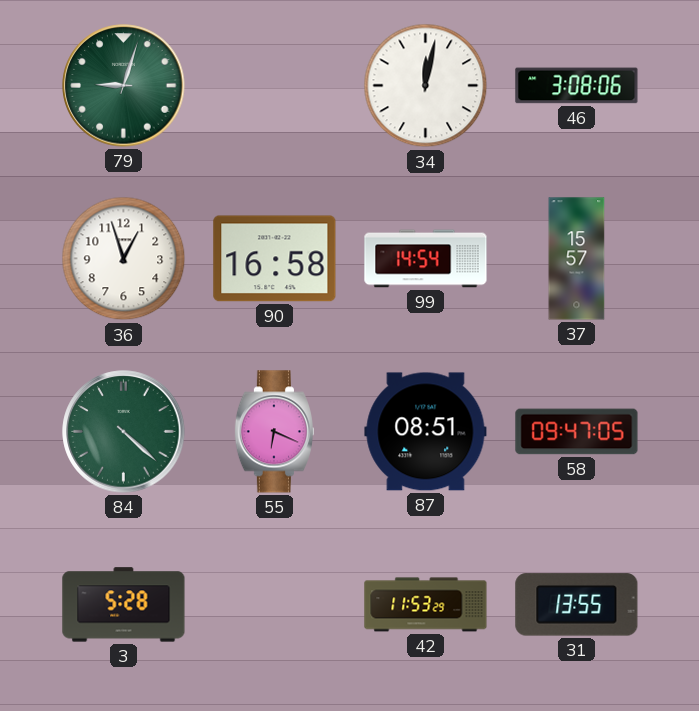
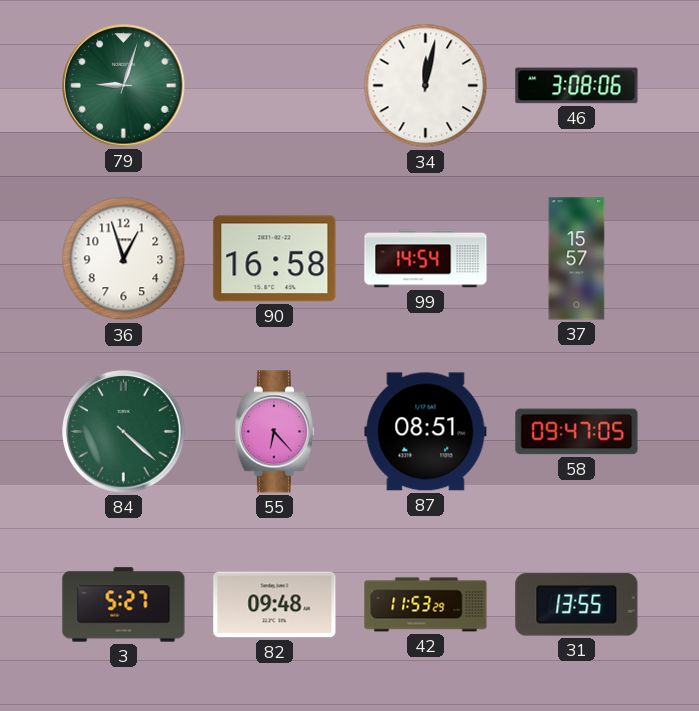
55: 6:19 -> 6:23 (274, 432)
3: 5:28 -> 5:27 (124, 605)
82: none -> 09:48 (275, 605)
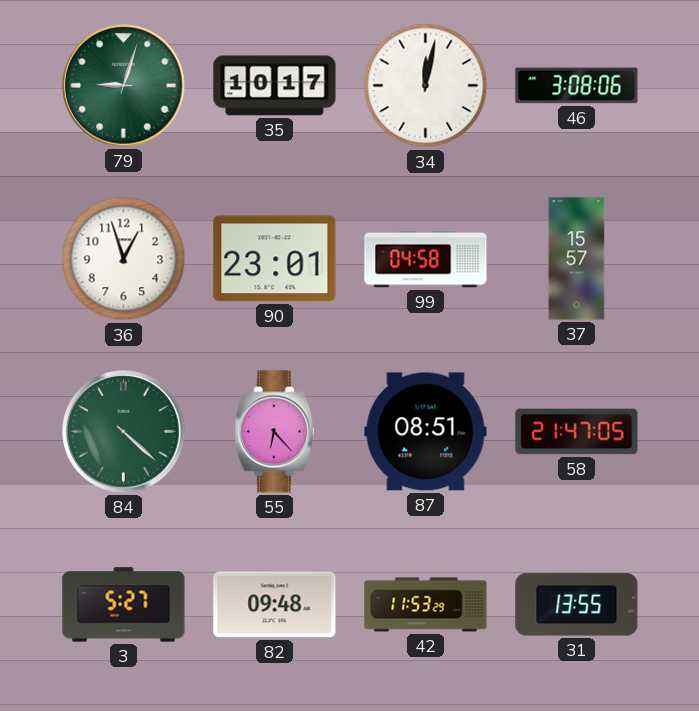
35: none -> 10:17 (275, 86)
90: 16:58 -> 23:01 (275, 259)
99: 14:54 -> 04:58 (426, 259)
58: 09:47 -> 21:47 (577, 432)
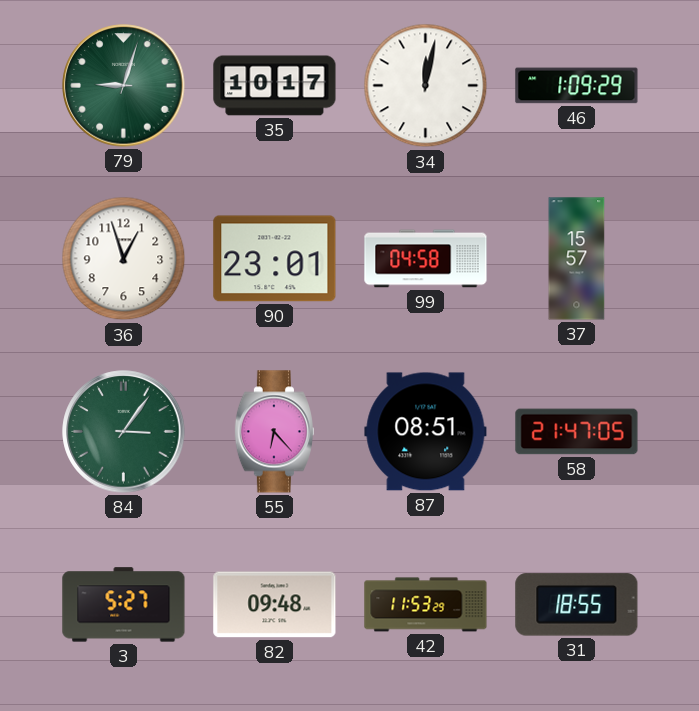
46: 3:08 -> 1:09 (577, 86)
84: 4:22 -> 3:06 (124, 432)
31: 13:55 -> 18:55 (577, 605)
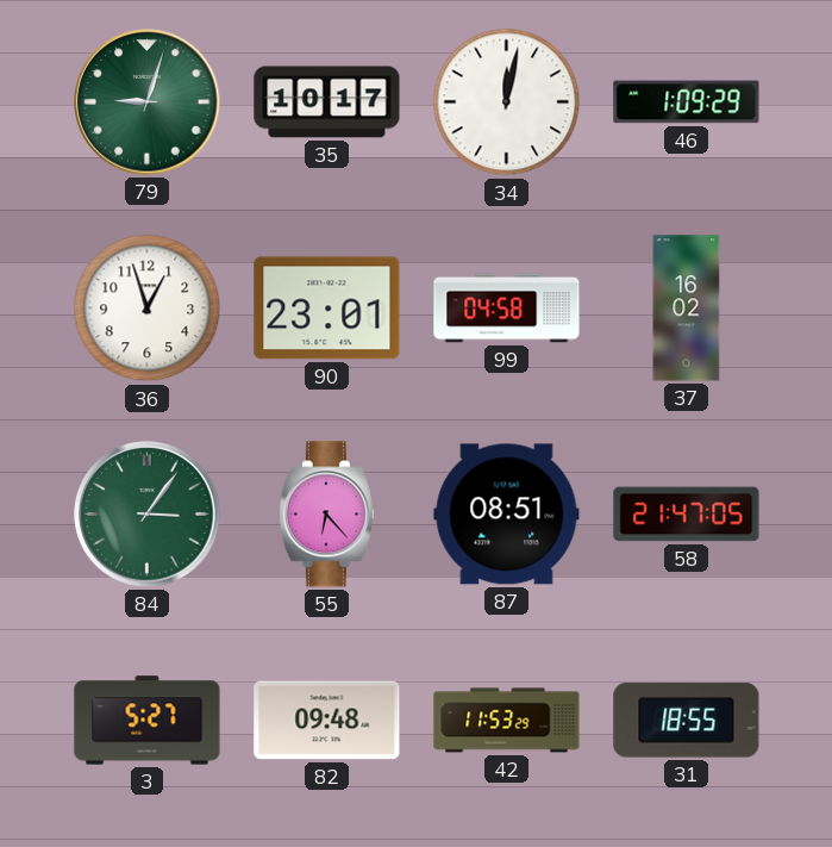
37: 15:57 -> 16:02 (687, 309)
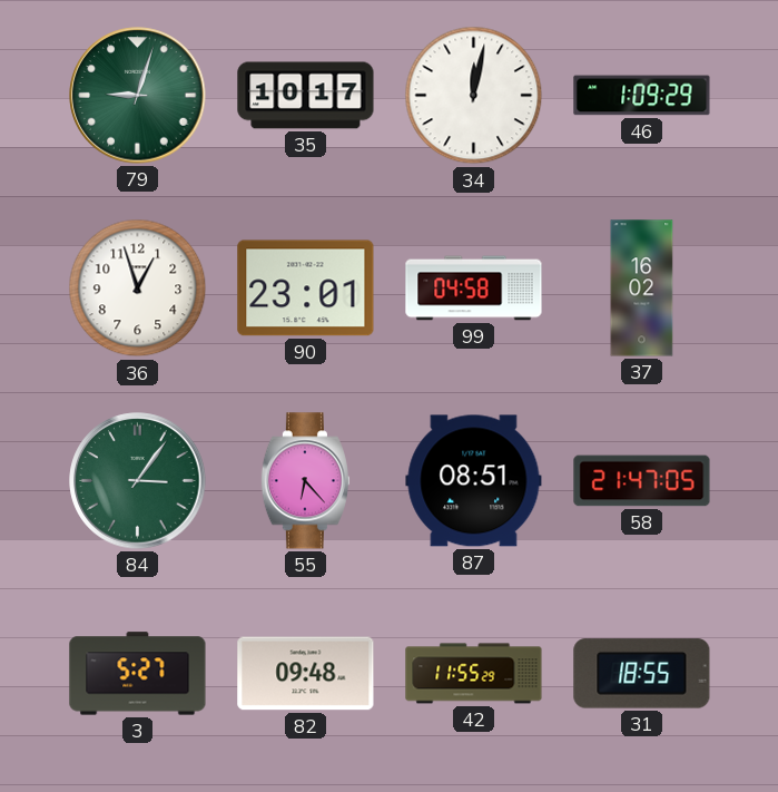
42: 11:53 -> 11:55 (474, 674)
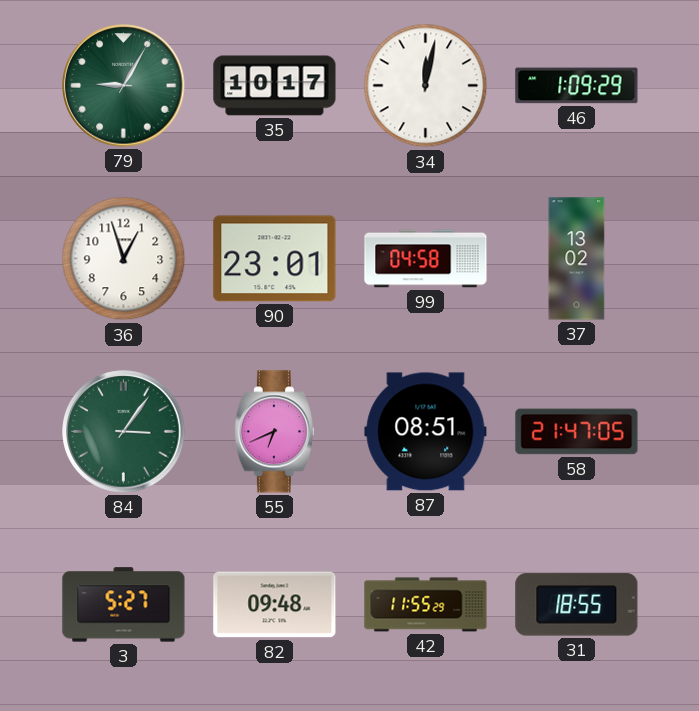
79: 9:03 -> 9:05 (124, 86)
37: 16:02 -> 13:02 (577, 259)
55: 6:23 -> 6:41 (274, 432)
